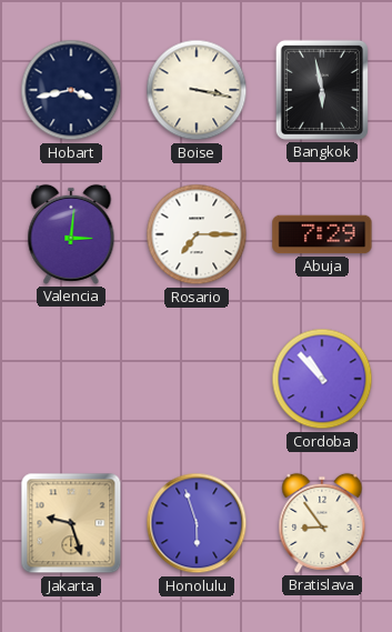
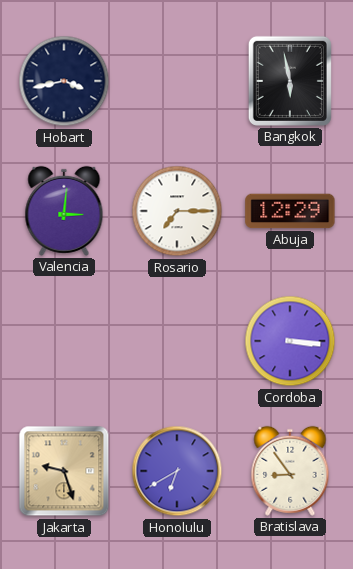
Boise: 3:17 -> none (197, 90)
Abuja: 7:29 -> 12:29 (290, 211)
Cordoba: 10:53 -> 3:16 (290, 341)
Honolulu: 5:57 -> 6:40 (177, 471)
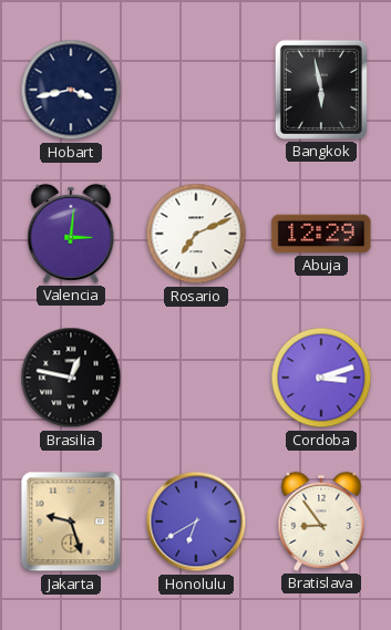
Rosario: 7:15 -> 7:11 (196, 234)
Brasilia: none -> 12:47 (71, 378)
Cordoba: 3:16 -> 3:12 (321, 378)
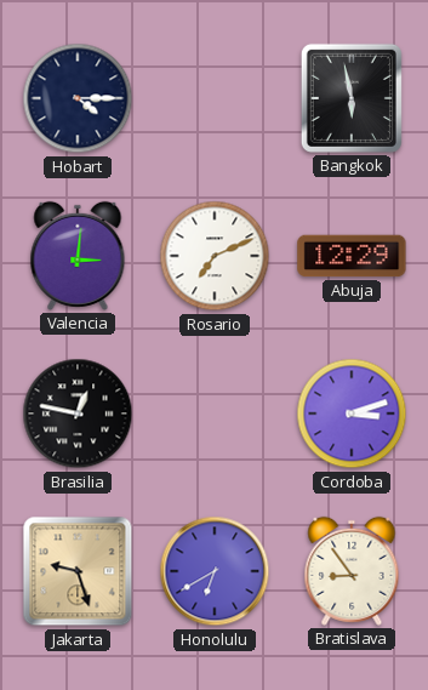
Hobart: 3:43 -> 4:15 (78, 98)
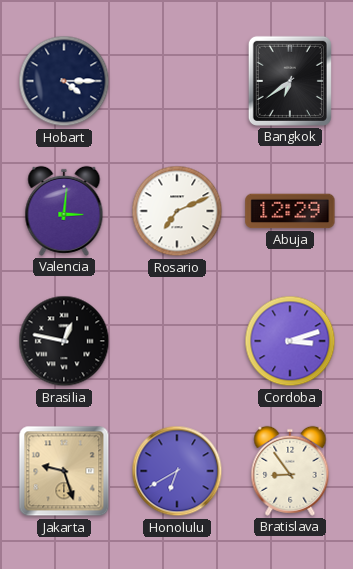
Bangkok: 5:58 -> 6:39 (290, 81)
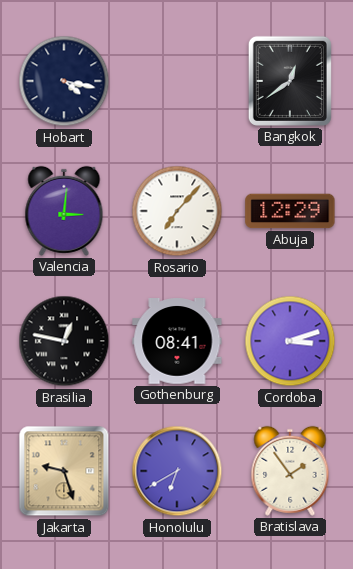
Hobart: 4:15 -> 4:17 (64, 81)
Bangkok: 6:39 -> 12:39 (290, 81)
Rosario: 7:11 -> 7:07 (177, 211)
Gothenburg: none -> 08:41 (177, 341)
Bratislava: 8:54 -> 1:54 (290, 471)
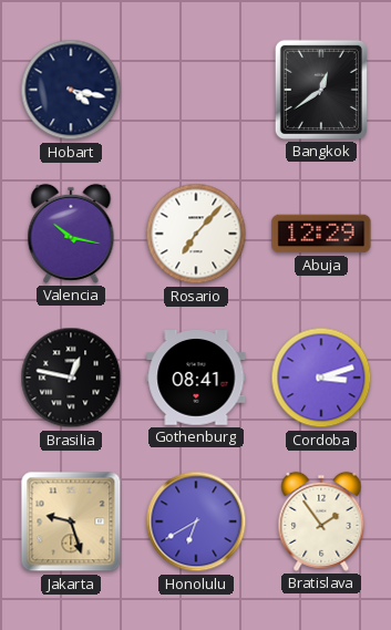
Valencia: 3:01 -> 10:17 (71, 234)
